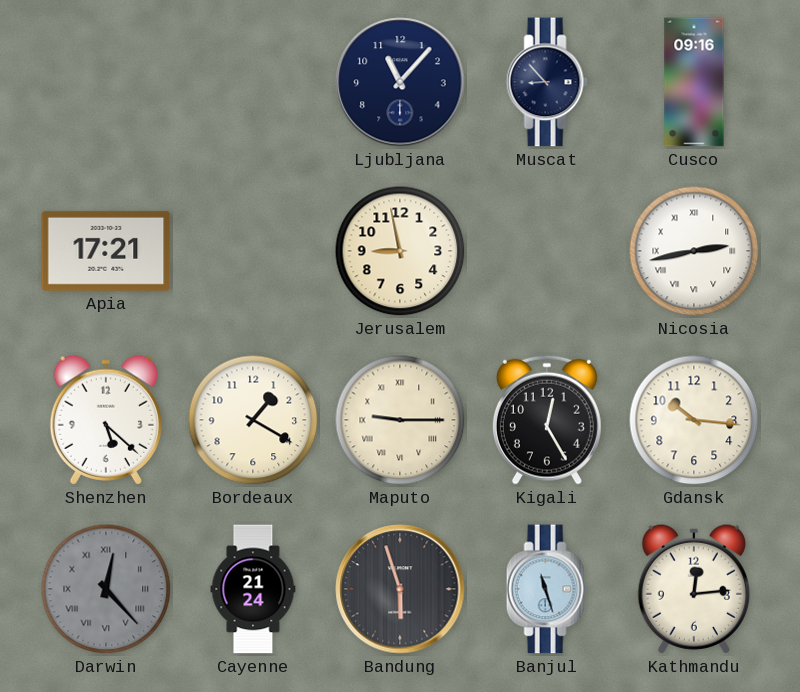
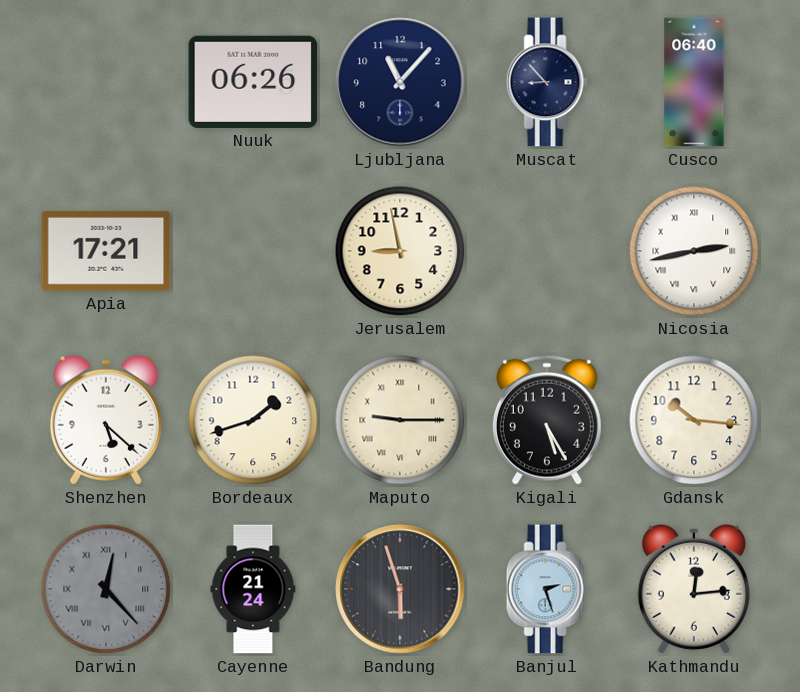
Nuuk: none -> 06:26 (253, 82)
Cusco: 09:16 -> 06:40 (694, 82)
Bordeaux: 1:20 -> 1:42 (253, 420)
Kigali: 12:25 -> 5:25 (547, 420)
Banjul: 11:27 -> 2:27 (547, 589)
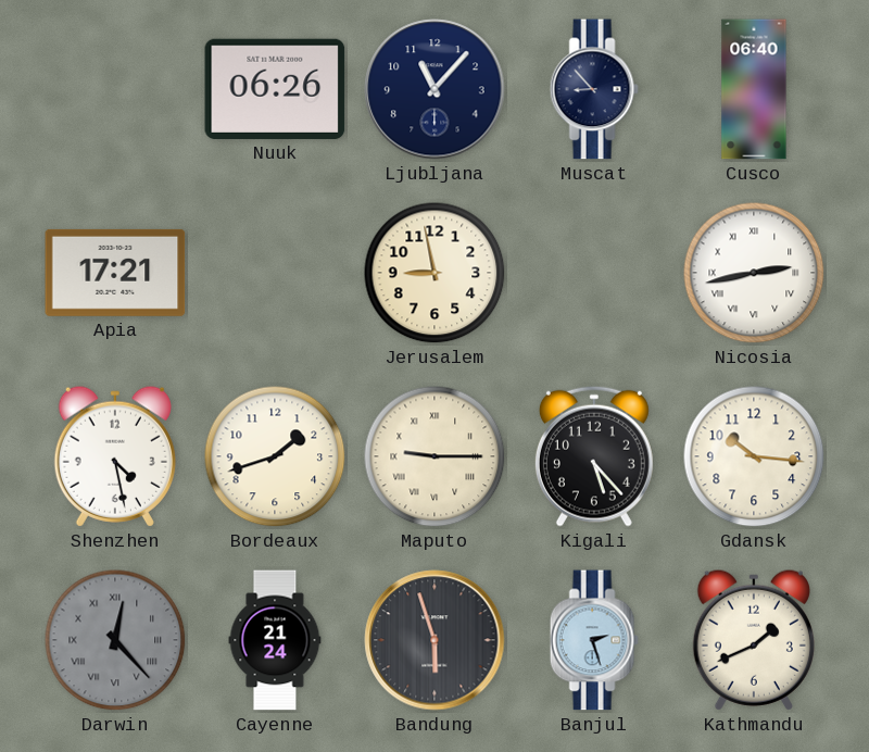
Shenzhen: 5:22 -> 4:28 (115, 456)
Kigali: 5:25 -> 5:23 (594, 456)
Kathmandu: 12:14 -> 1:41 (754, 640)
